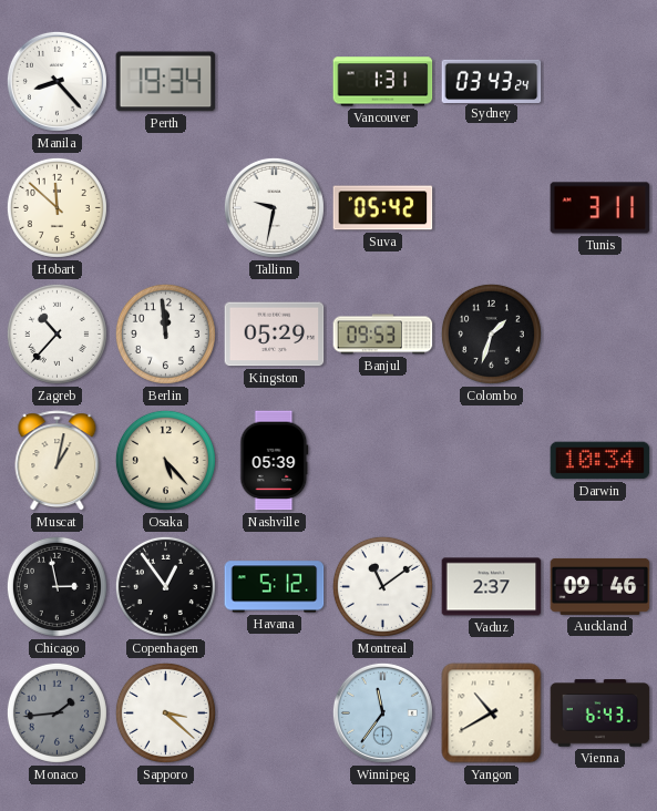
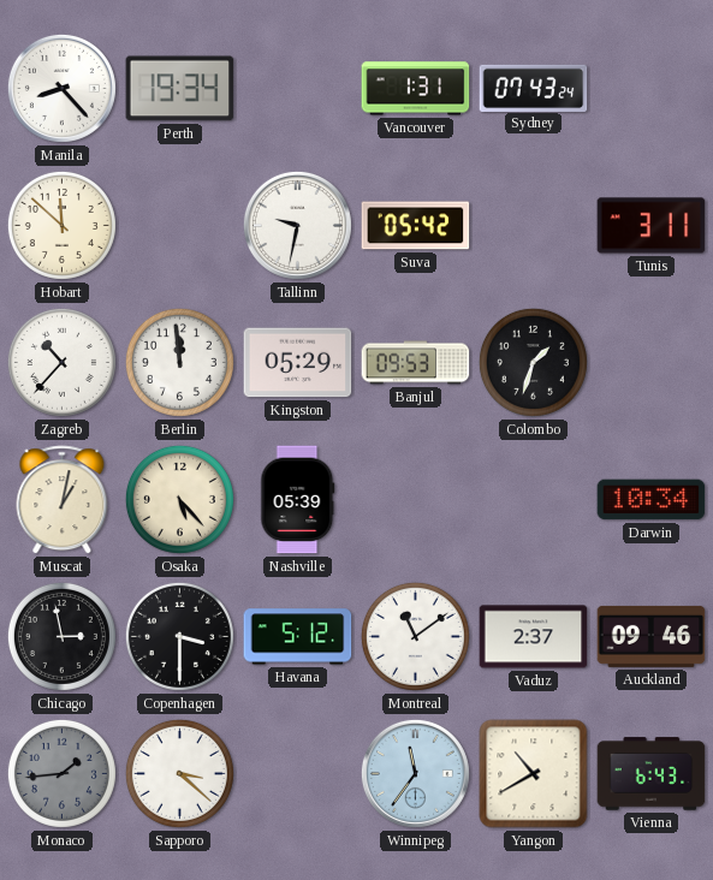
Sydney: 03:43 -> 07:43 (534, 88)
Copenhagen: 12:54 -> 3:30 (179, 636)
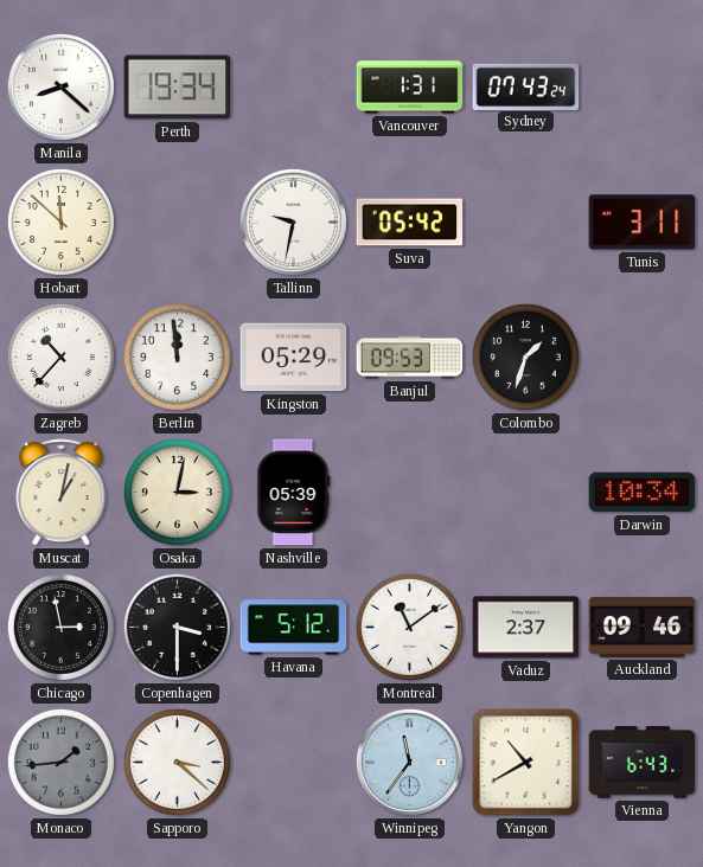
Manila: 8:23 -> 8:22 (60, 86)
Osaka: 5:23 -> 3:02 (177, 492)
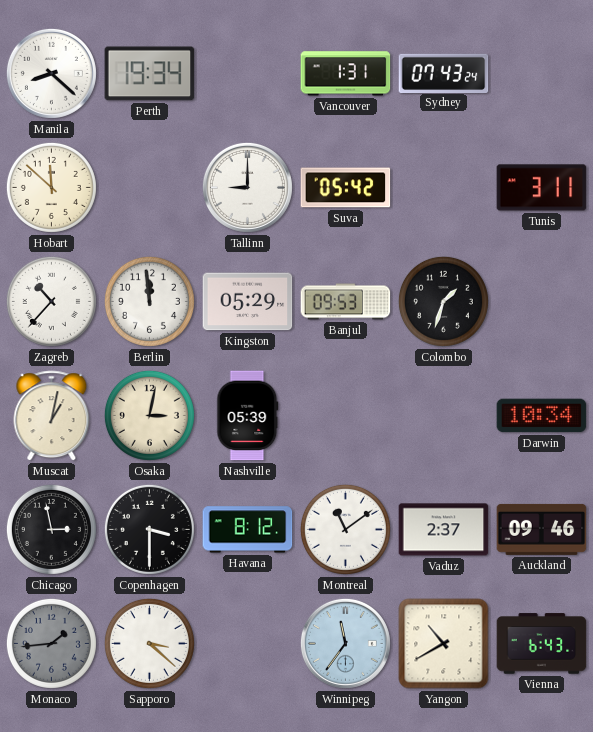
Tallinn: 9:32 -> 9:00 (247, 187)
Havana: 5:12 -> 8:12 (248, 530)
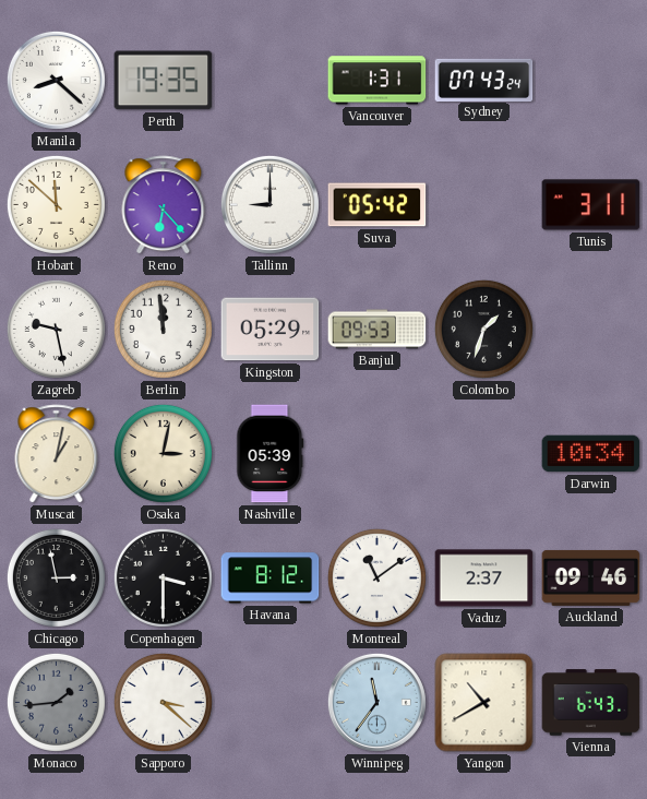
Perth: 19:34 -> 19:35 (164, 81)
Reno: none -> 6:23 (164, 205)
Zagreb: 10:37 -> 9:28 (56, 329)
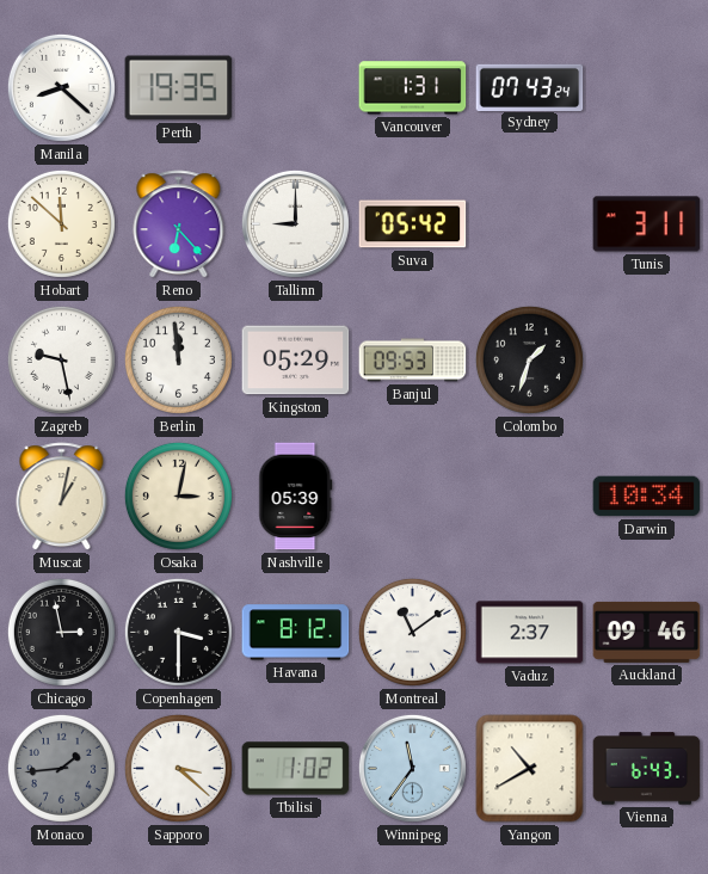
Tbilisi: none -> 1:02 (296, 769)
